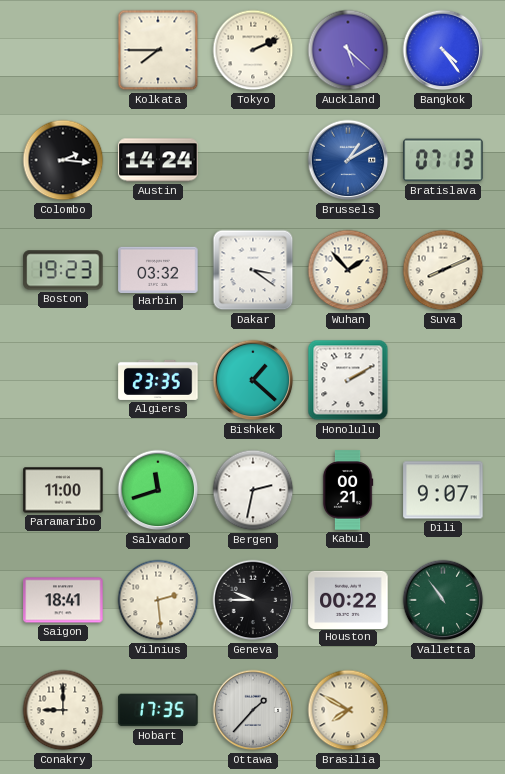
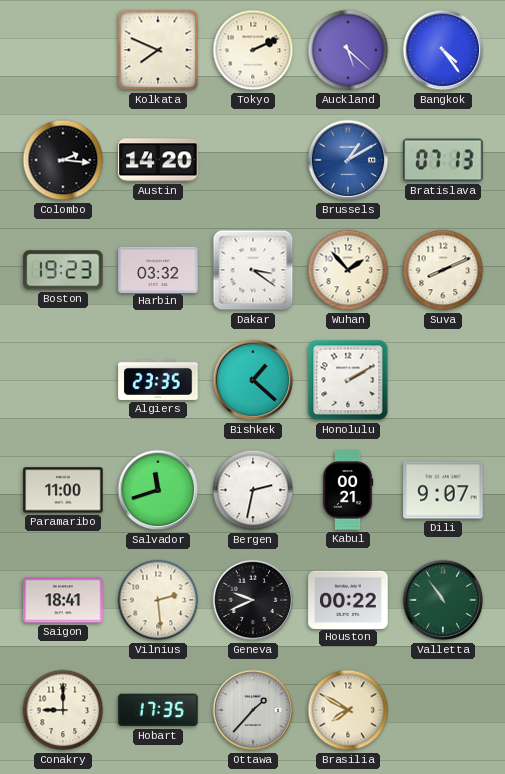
Kolkata: 7:45 -> 7:49 (158, 50)
Austin: 14:24 -> 14:20 (158, 160)
Geneva: 9:45 -> 9:41 (253, 600)
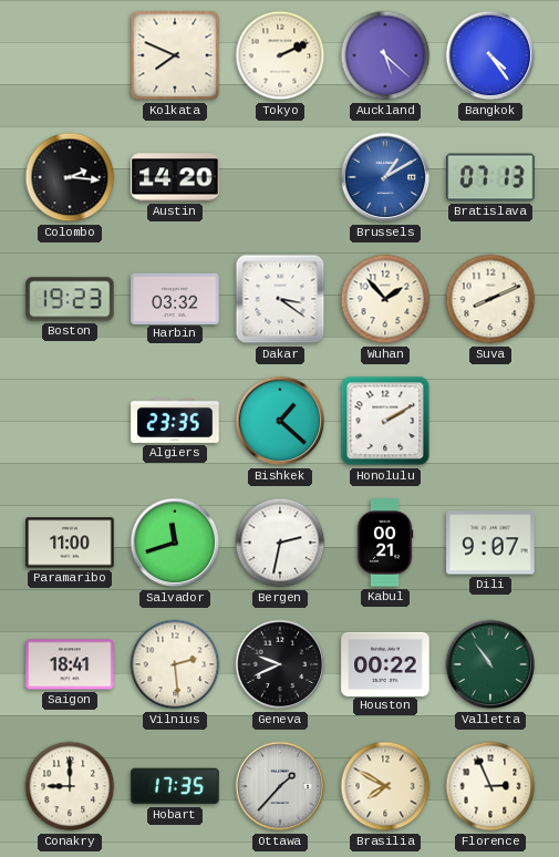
Florence: none -> 2:56 (490, 786)
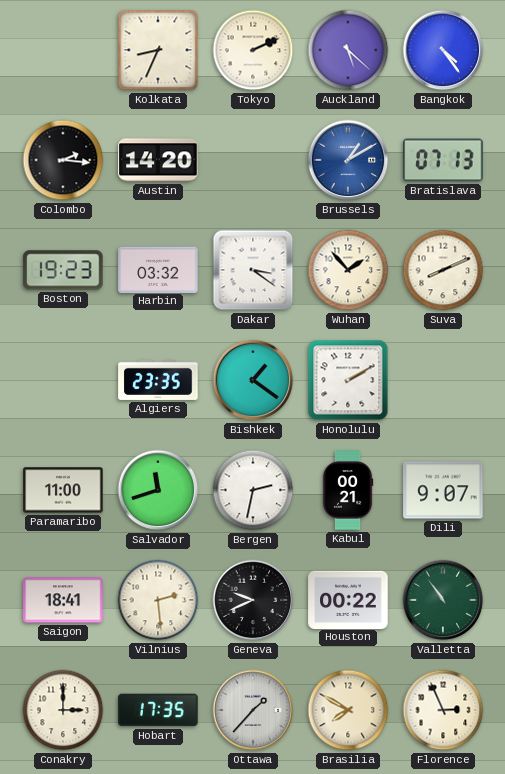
Kolkata: 7:49 -> 8:34 (158, 50)
Bishkek: 1:22 -> 1:21 (253, 380)
Conakry: 9:00 -> 3:00 (63, 710)
